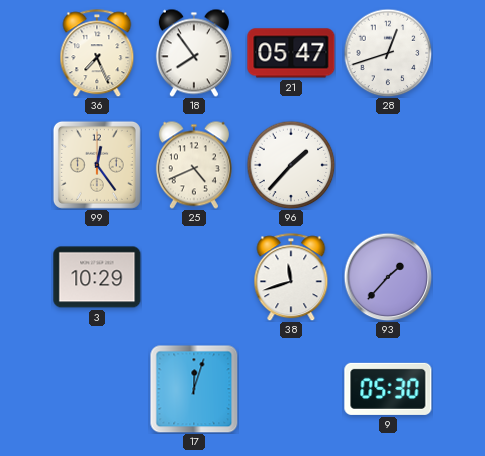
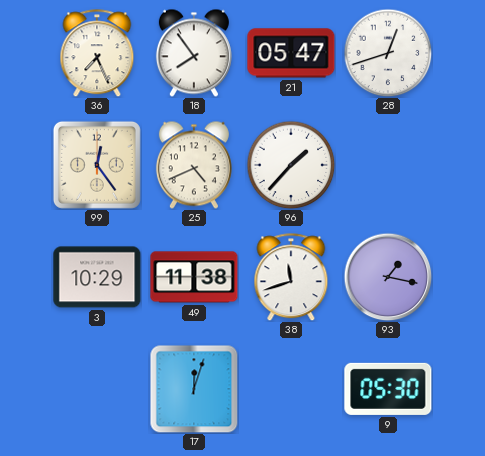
49: none -> 11:38 (194, 277)
93: 1:37 -> 1:17 (388, 277)
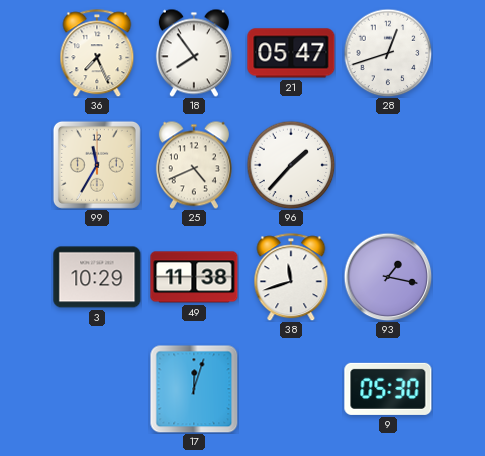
99: 12:24 -> 11:35 (97, 165)
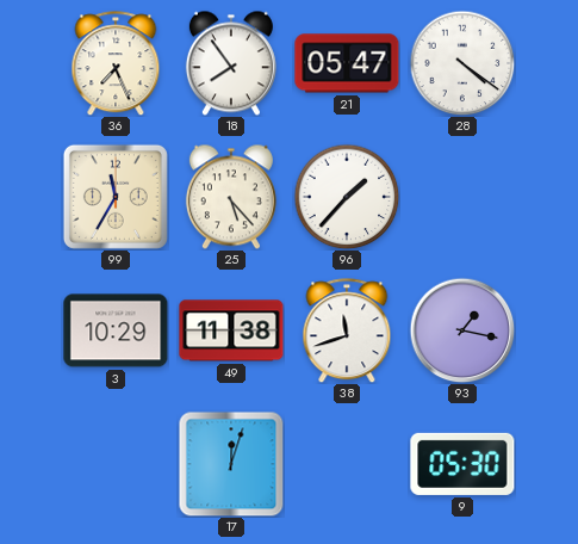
28: 12:42 -> 4:21 (462, 63)
25: 4:41 -> 5:23 (231, 197)
